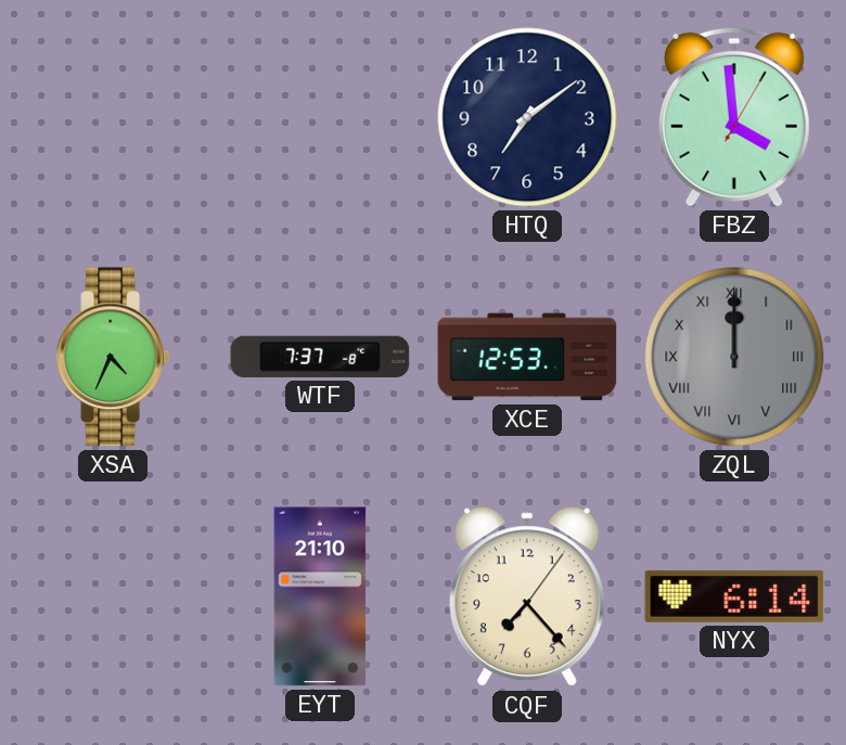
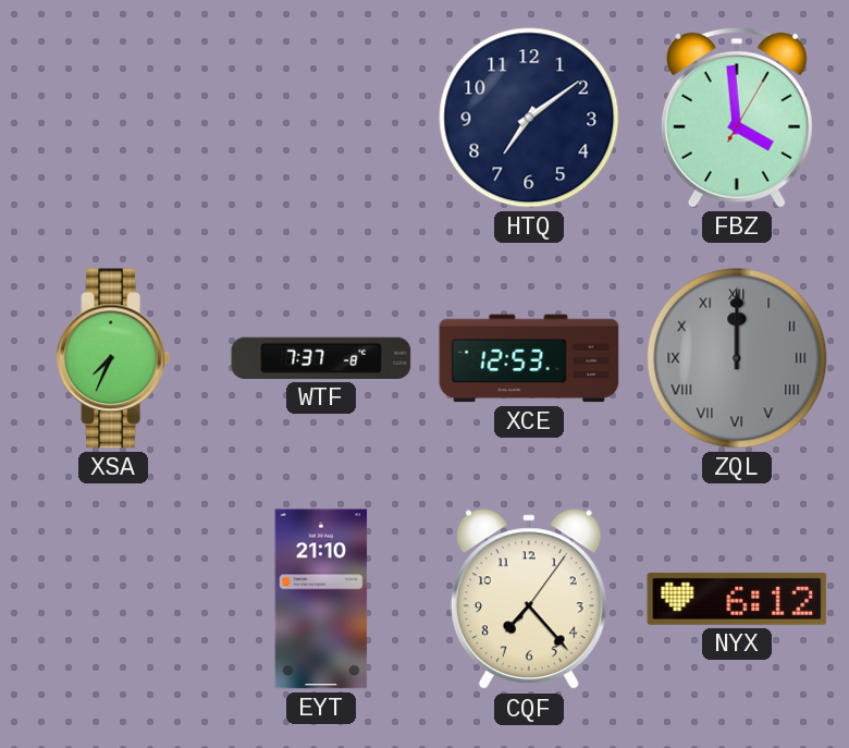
XSA: 4:34 -> 7:34 (113, 358)
NYX: 6:14 -> 6:12 (737, 599)
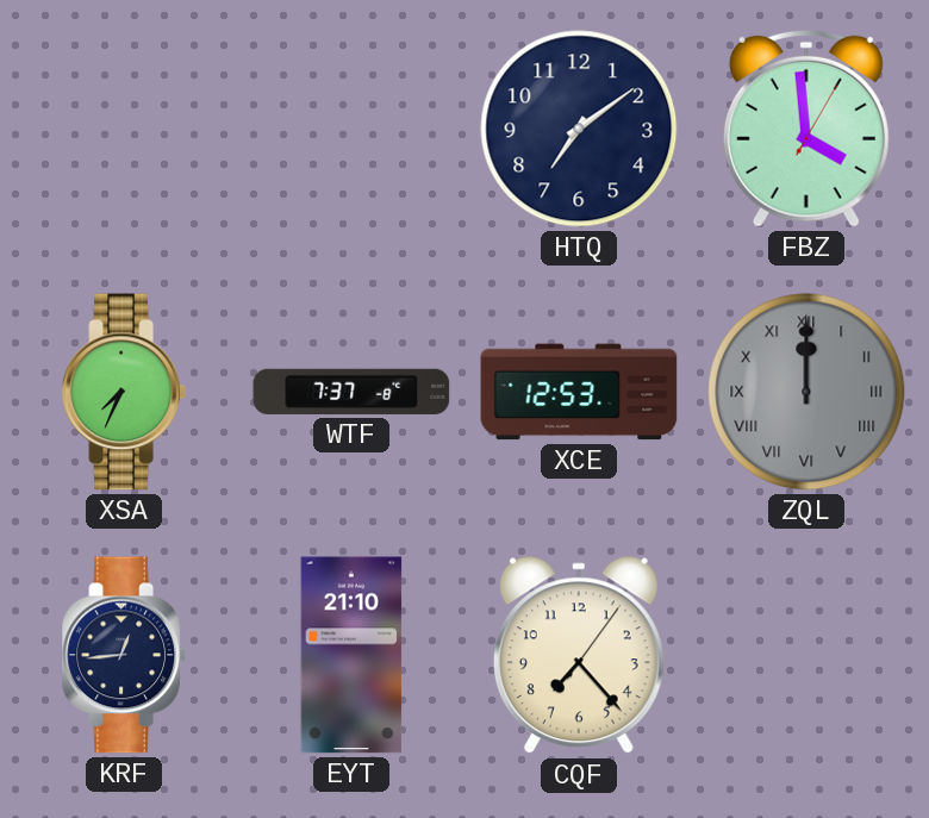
KRF: none -> 12:44 (124, 655)
NYX: 6:12 -> none (737, 599)
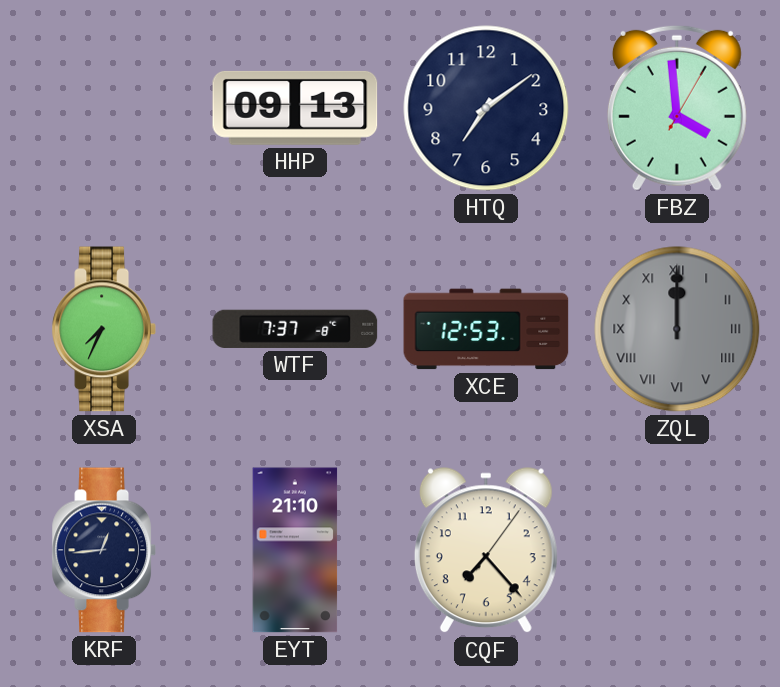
HHP: none -> 09:13 (295, 108)
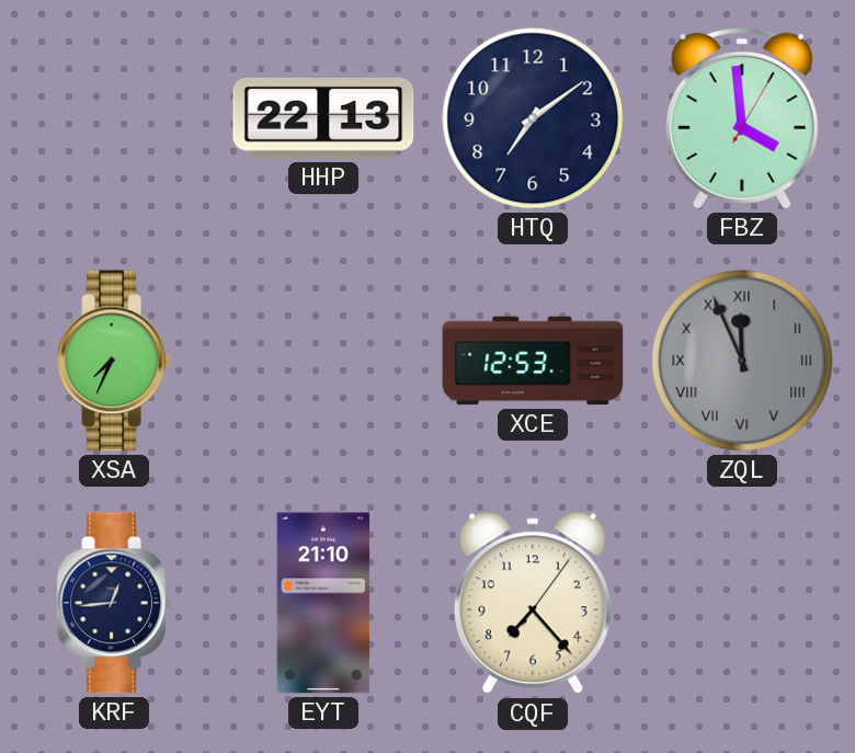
HHP: 09:13 -> 22:13 (323, 118)
WTF: 7:37 -> none (295, 329)
ZQL: 12:00 -> 11:56 (742, 361)
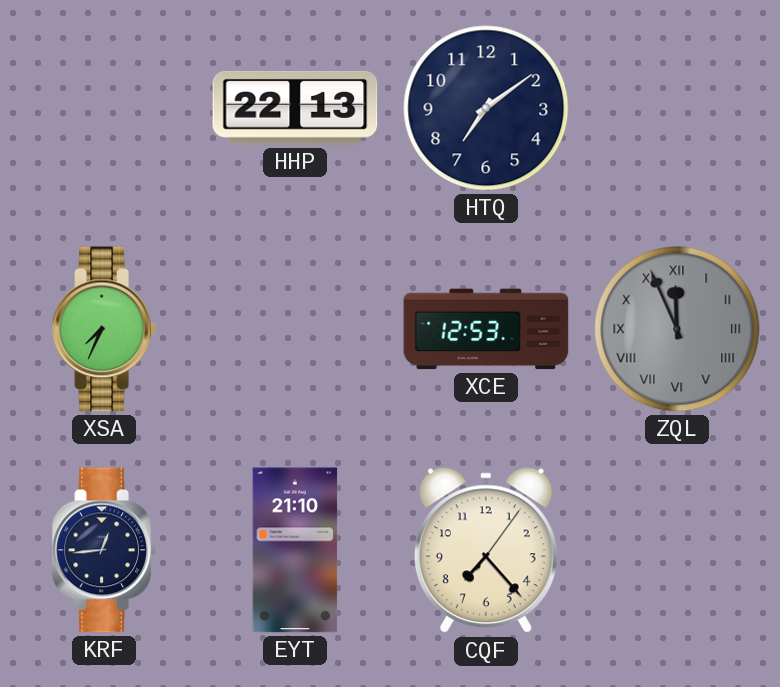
FBZ: 3:59 -> none (742, 118)
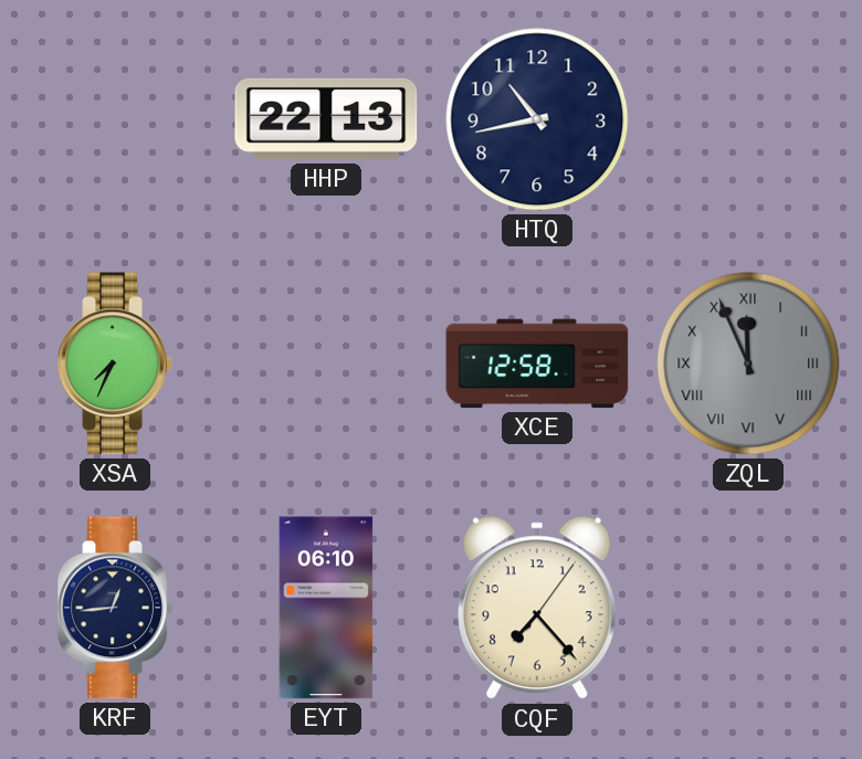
HTQ: 7:09 -> 10:43 (537, 119)
XCE: 12:53 -> 12:58 (537, 363)
EYT: 21:10 -> 06:10 (326, 608)
